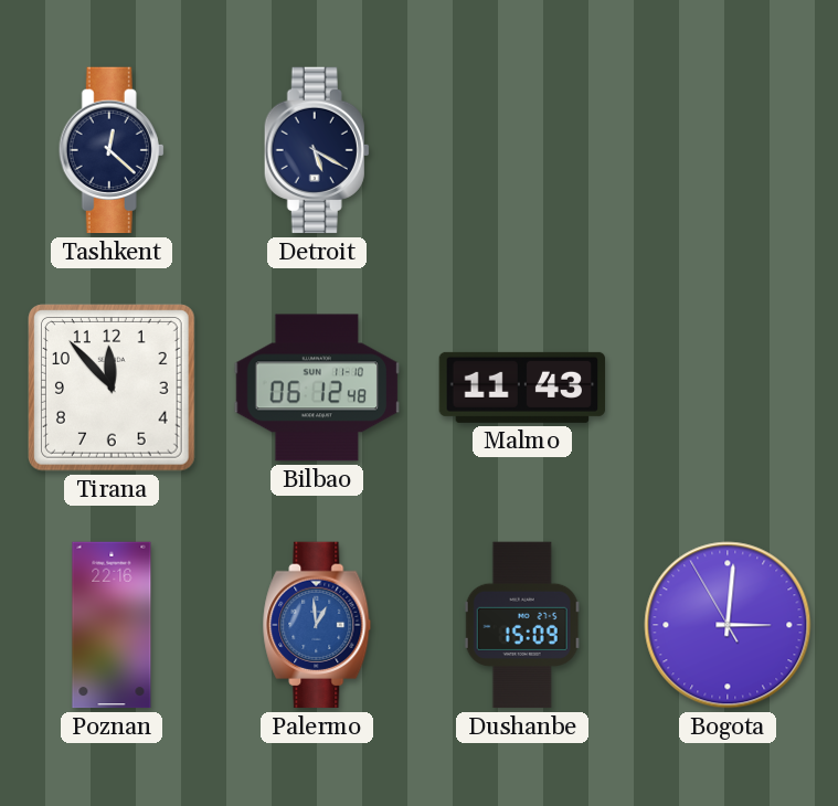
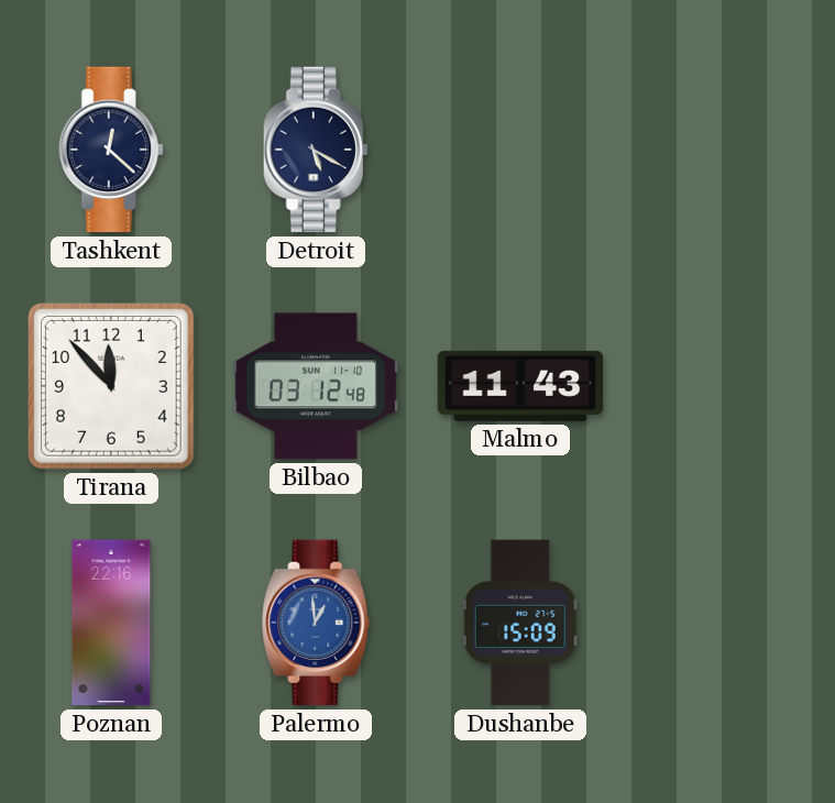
Bilbao: 06:12 -> 03:12 (316, 386)
Bogota: 3:00 -> none (728, 625)
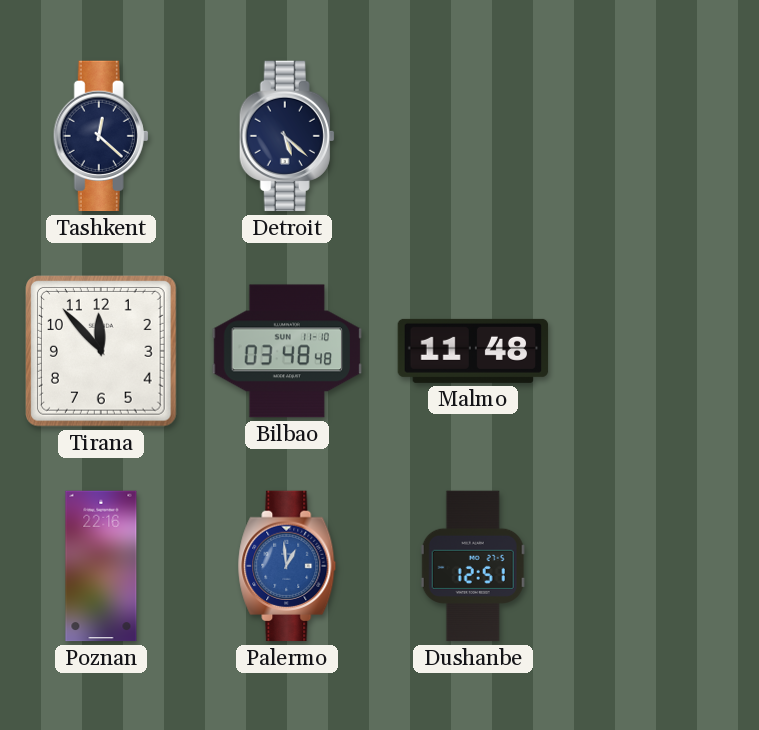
Detroit: 5:20 -> 5:22 (287, 136)
Bilbao: 03:12 -> 03:48 (287, 351)
Malmo: 11:43 -> 11:48 (473, 351)
Dushanbe: 15:09 -> 12:51 (473, 566)
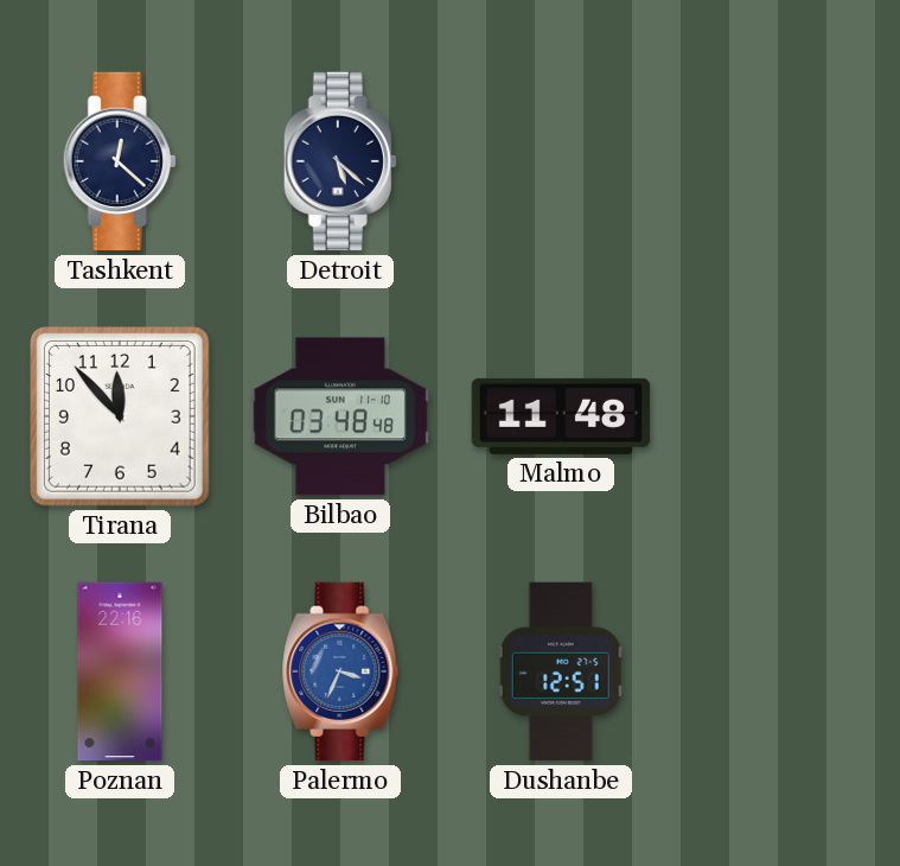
Palermo: 12:59 -> 3:34 (340, 671)
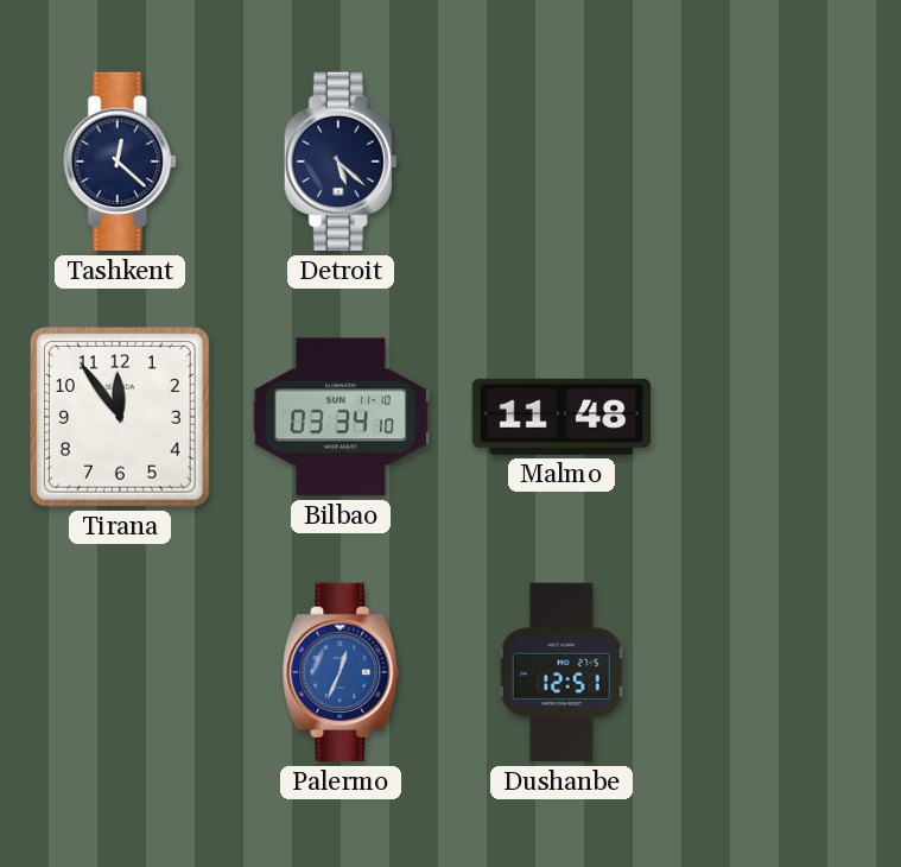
Tirana: 11:53 -> 11:54 (121, 418)
Bilbao: 03:48 -> 03:34 (341, 417)
Poznan: 22:16 -> none (120, 671)
Palermo: 3:34 -> 12:34 (341, 672)
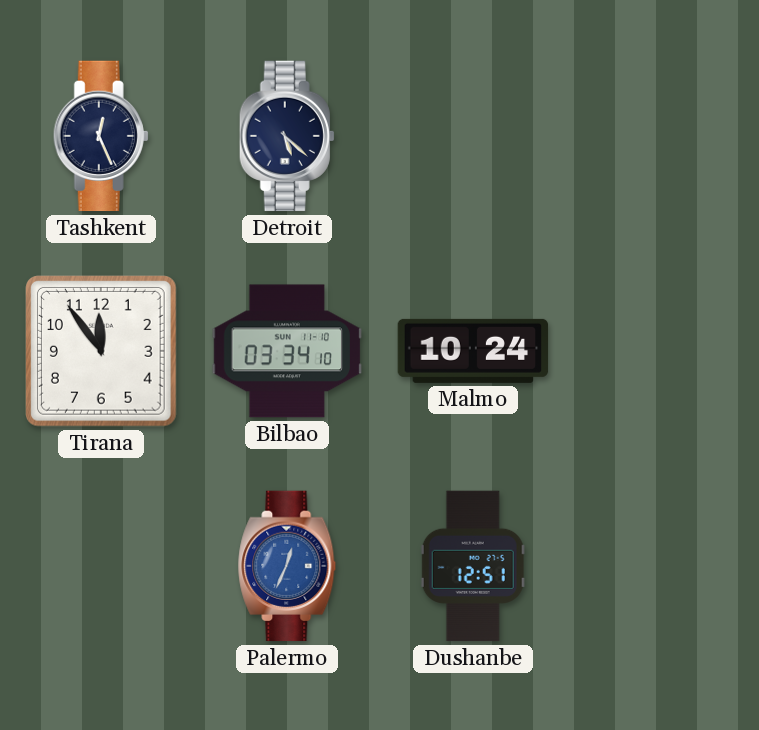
Tashkent: 12:22 -> 12:26 (101, 136)
Malmo: 11:48 -> 10:24 (473, 351)
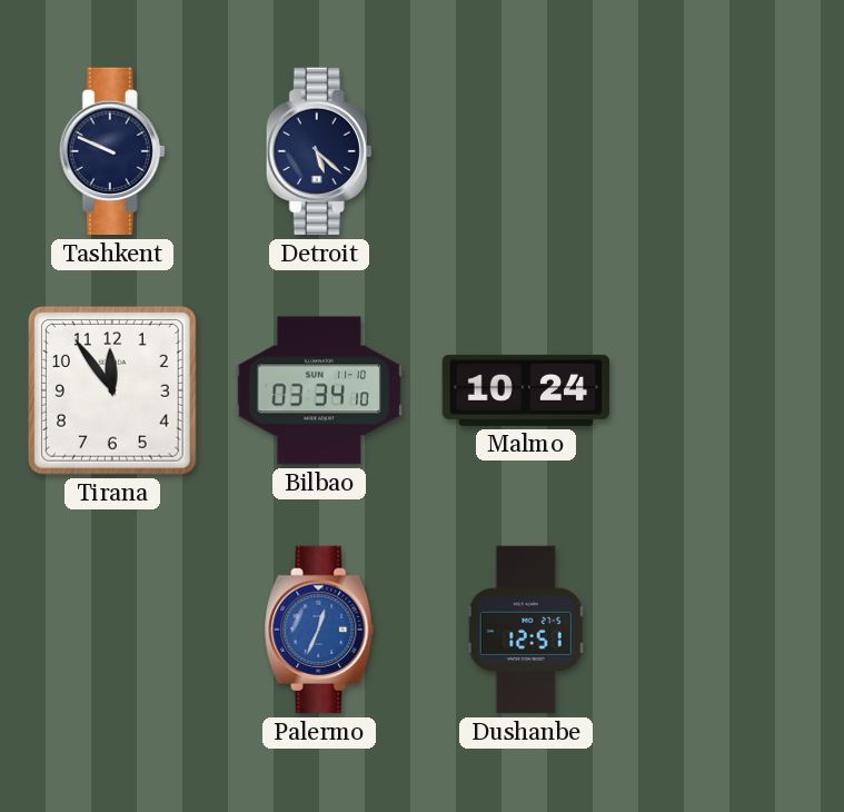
Tashkent: 12:26 -> 9:49 (112, 151)
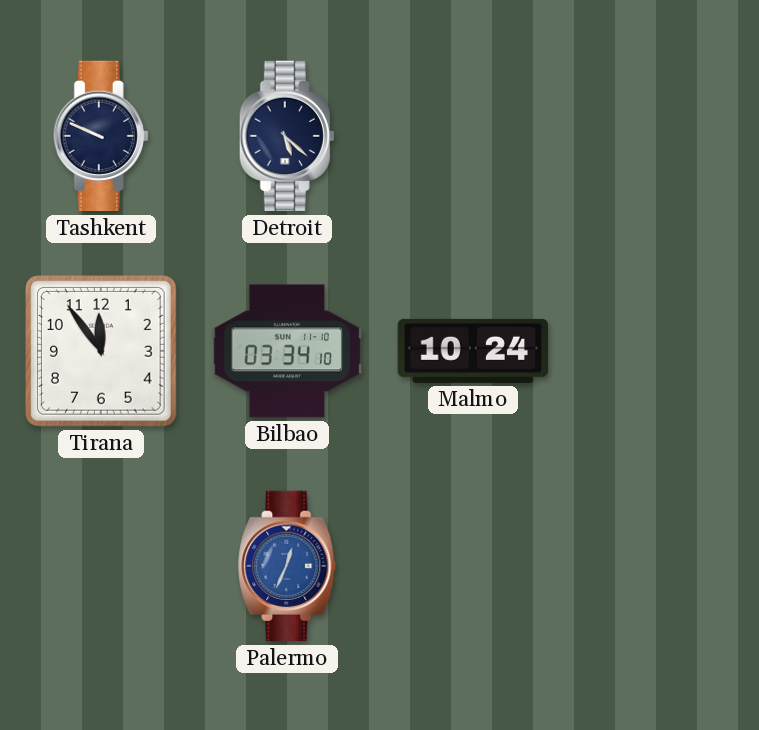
Dushanbe: 12:51 -> none (526, 630)
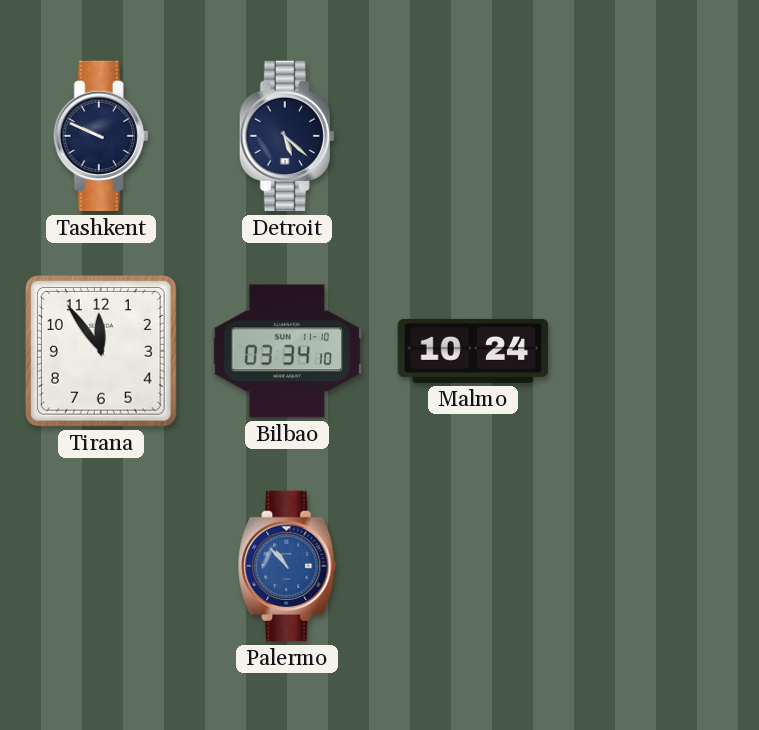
Palermo: 12:34 -> 10:53 (287, 566)
